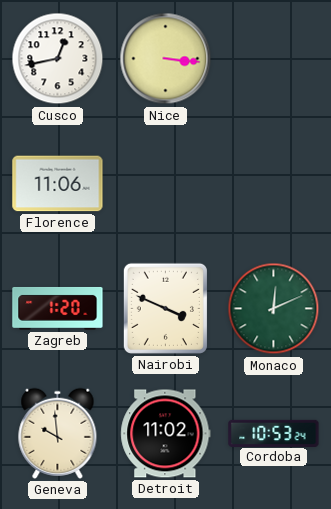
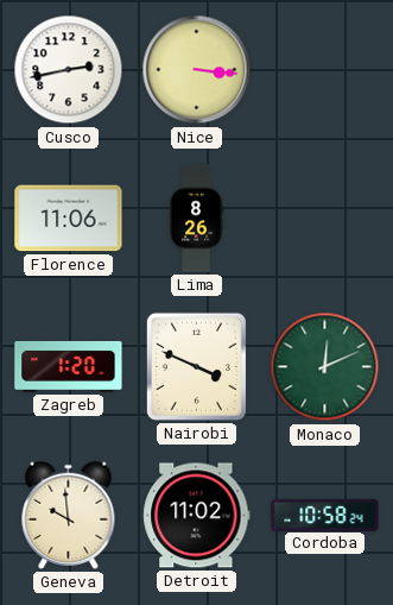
Cusco: 12:43 -> 2:43 (69, 70)
Lima: none -> 8:26 (197, 219)
Cordoba: 10:53 -> 10:58 (325, 515)
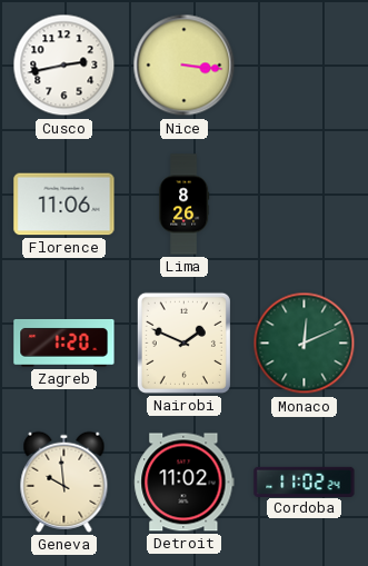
Nairobi: 3:49 -> 1:49 (183, 342)
Cordoba: 10:58 -> 11:02 (305, 481)
